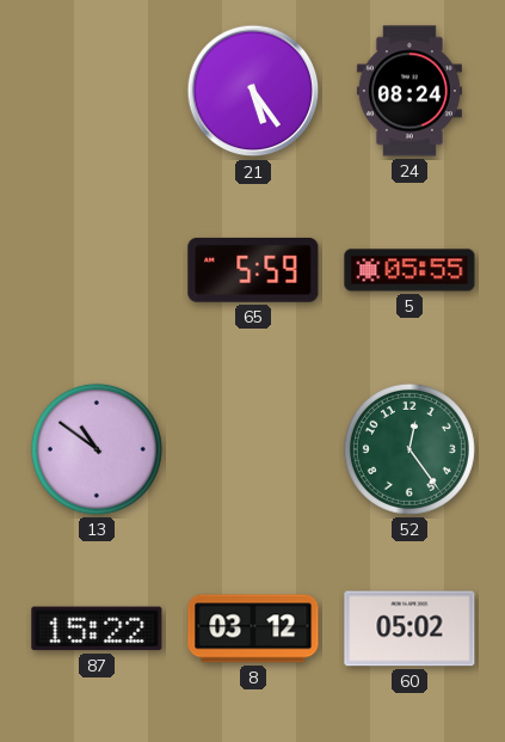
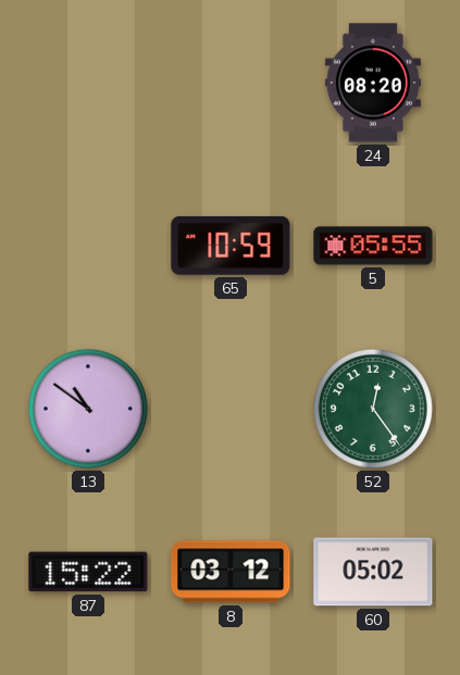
21: 5:24 -> none (253, 91)
24: 08:24 -> 08:20 (373, 83)
65: 5:59 -> 10:59 (231, 246)
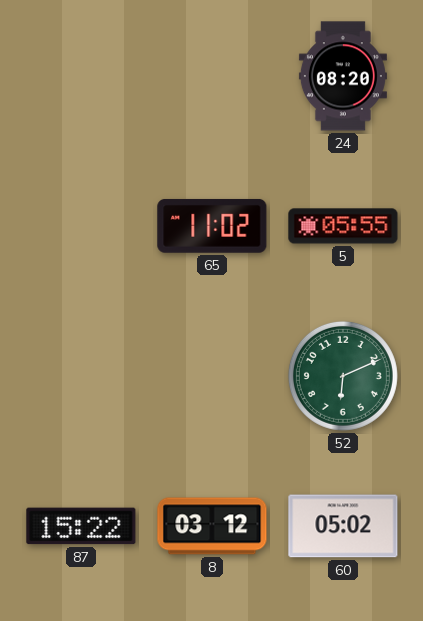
65: 10:59 -> 11:02 (212, 226)
13: 10:51 -> none (88, 409)
52: 12:24 -> 6:11 (343, 376)
